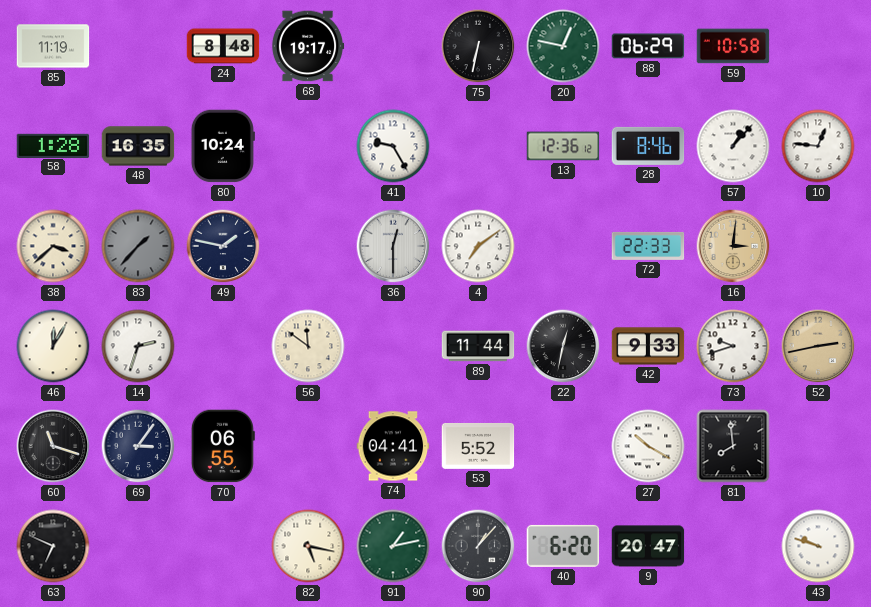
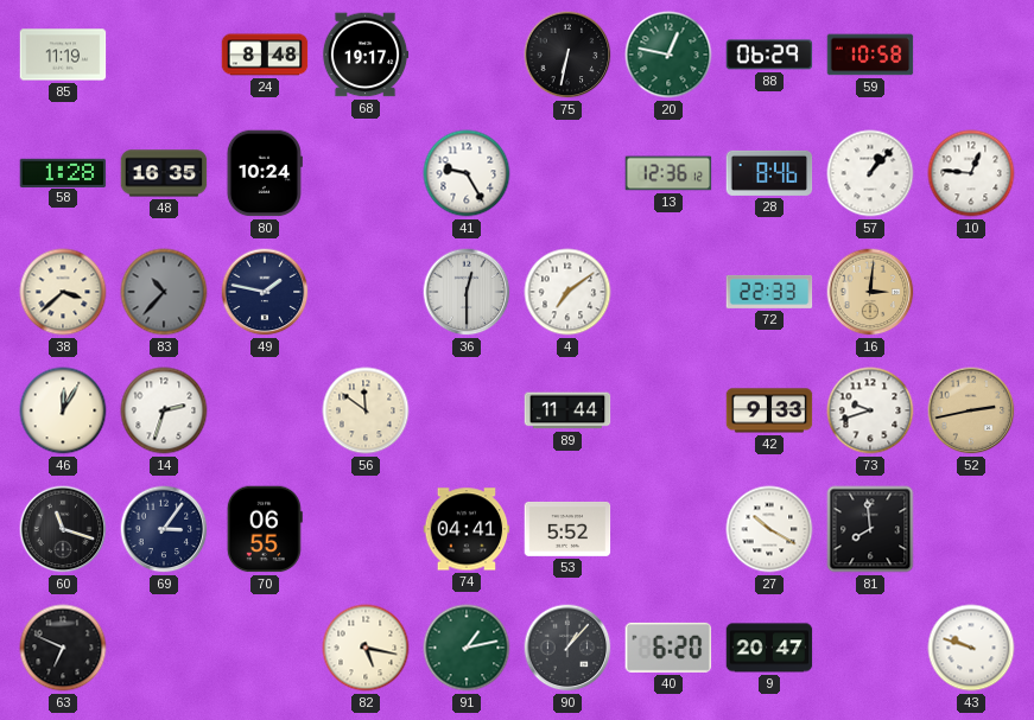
83: 1:37 -> 10:37 (164, 292)
22: 12:32 -> none (563, 346)
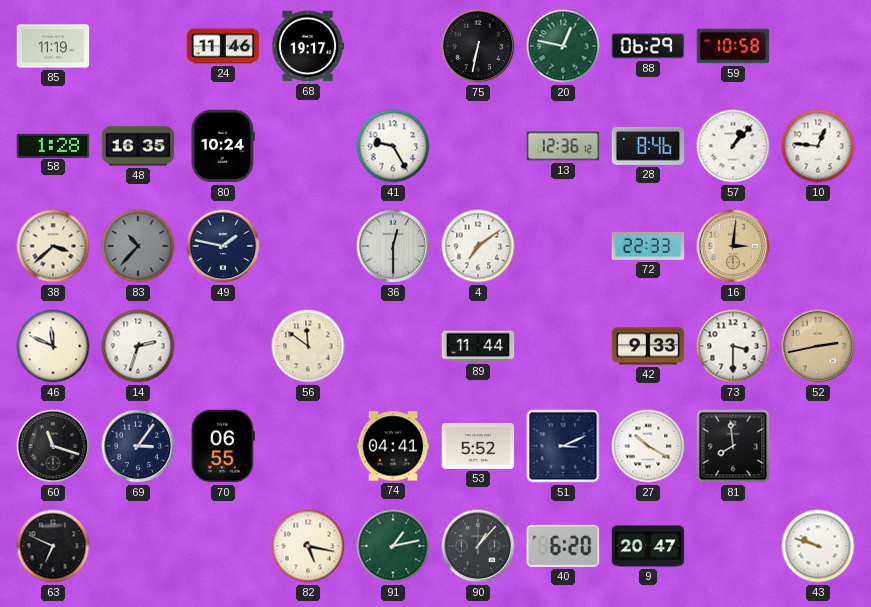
24: 8:48 -> 11:46 (223, 46)
46: 12:05 -> 11:49 (53, 346)
73: 9:42 -> 3:30 (733, 346)
51: none -> 3:11 (563, 446)
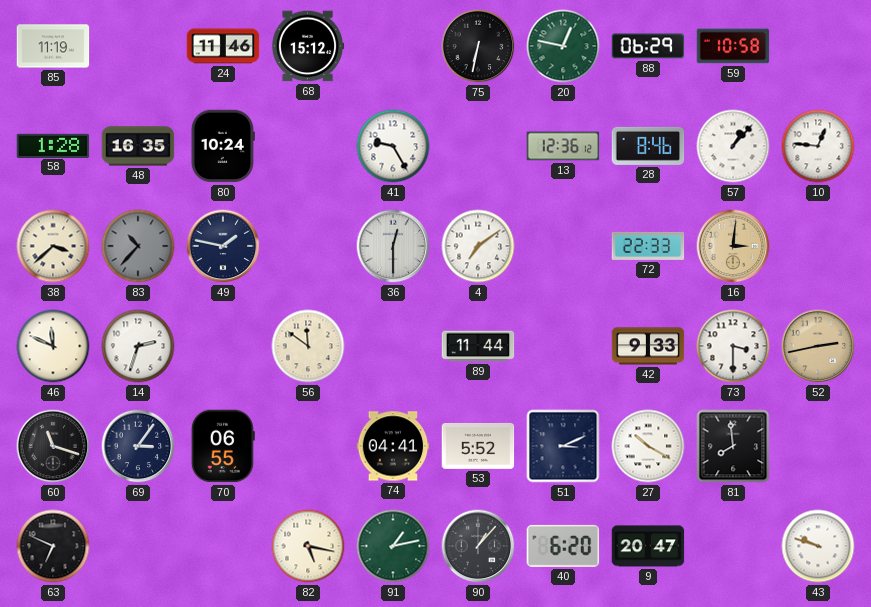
68: 19:17 -> 15:12 (308, 46)
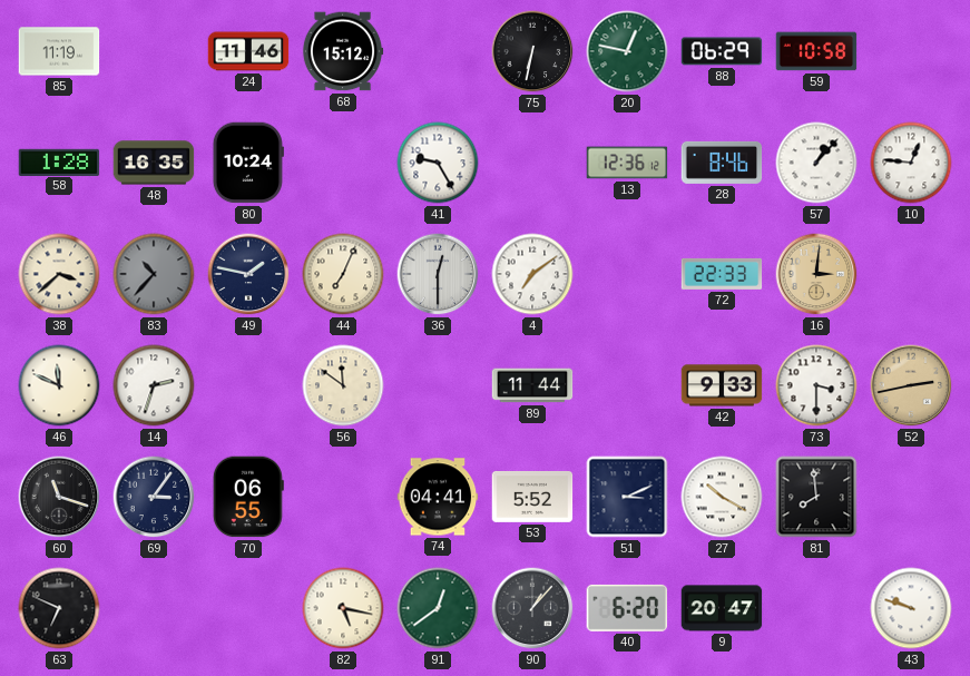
44: none -> 7:04 (343, 274)
91: 1:13 -> 12:39 (438, 608)
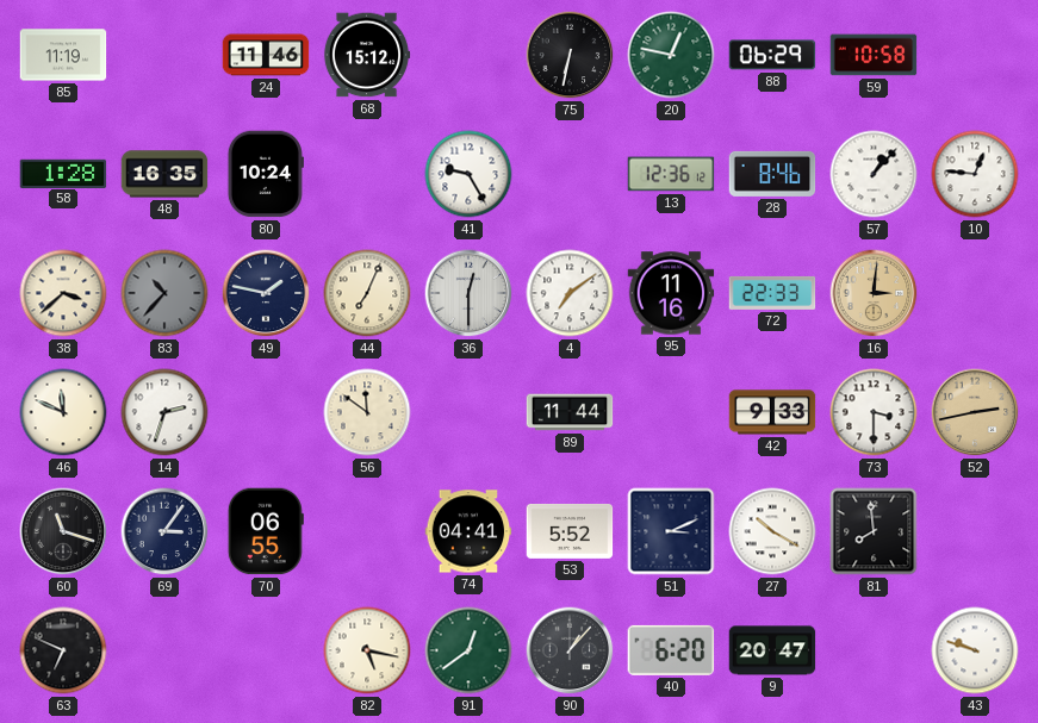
95: none -> 11:16 (671, 293)
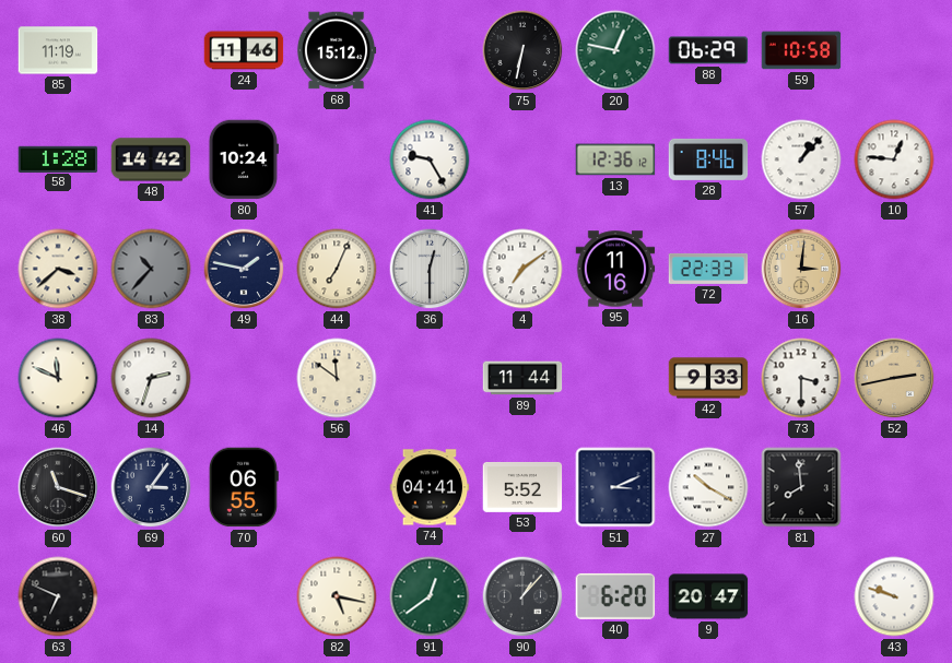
48: 16:35 -> 14:42 (151, 159)
